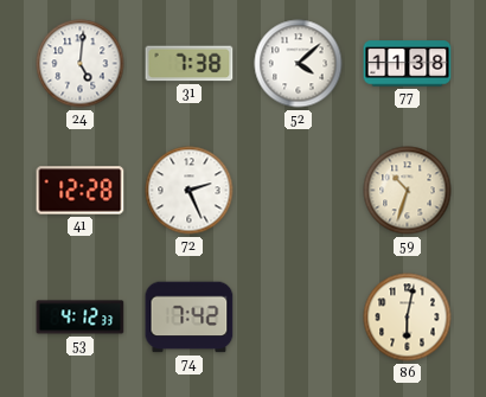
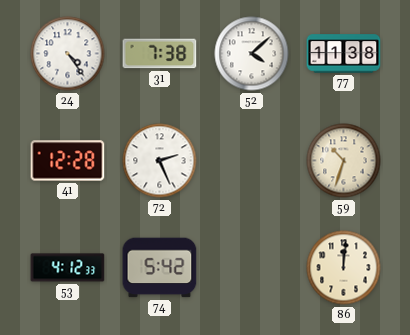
24: 5:01 -> 4:24 (68, 54)
74: 7:42 -> 5:42 (160, 268)
86: 6:02 -> 12:01 (344, 268)
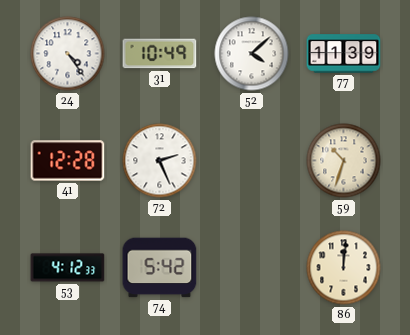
31: 7:38 -> 10:49 (160, 54)
77: 11:38 -> 11:39 (344, 54)
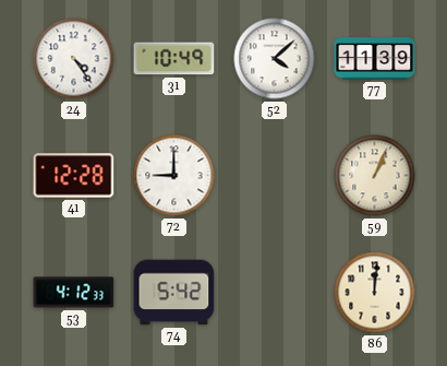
72: 2:26 -> 9:00 (174, 176)
59: 10:33 -> 1:04 (375, 176)
